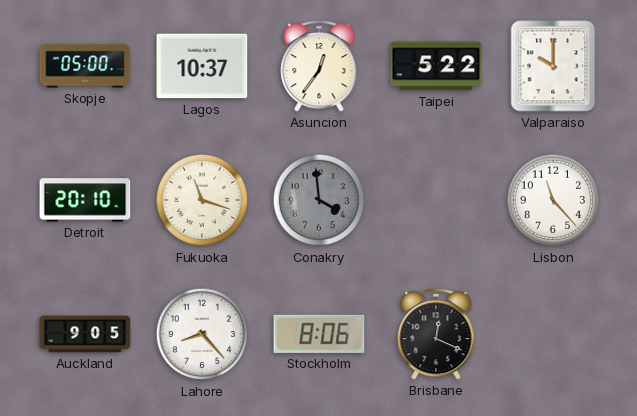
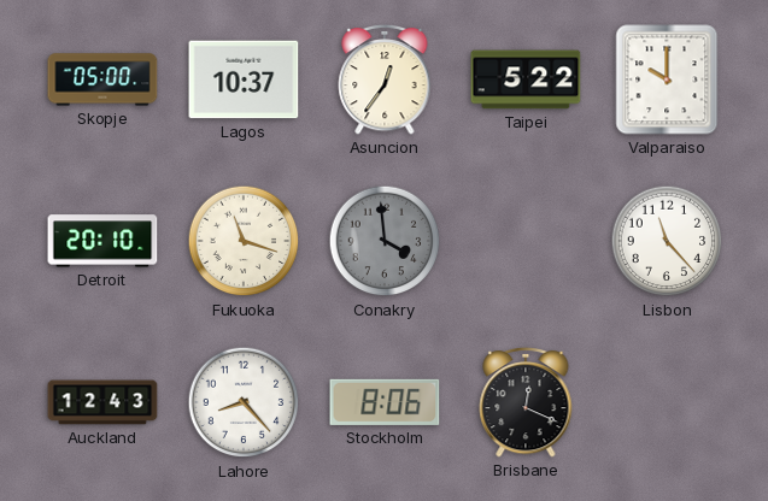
Auckland: 9:05 -> 12:43 (102, 402)
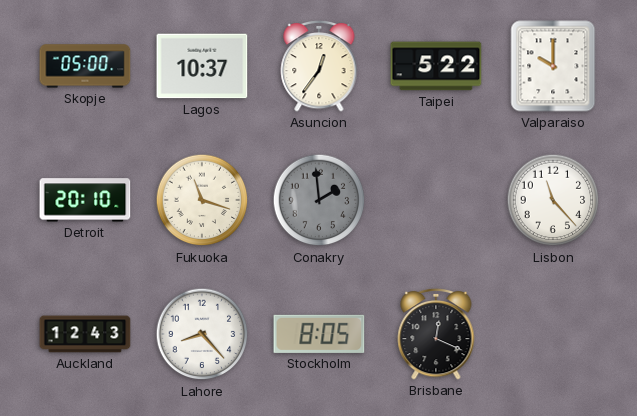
Conakry: 3:59 -> 1:59 (319, 200)
Stockholm: 8:06 -> 8:05 (319, 334)
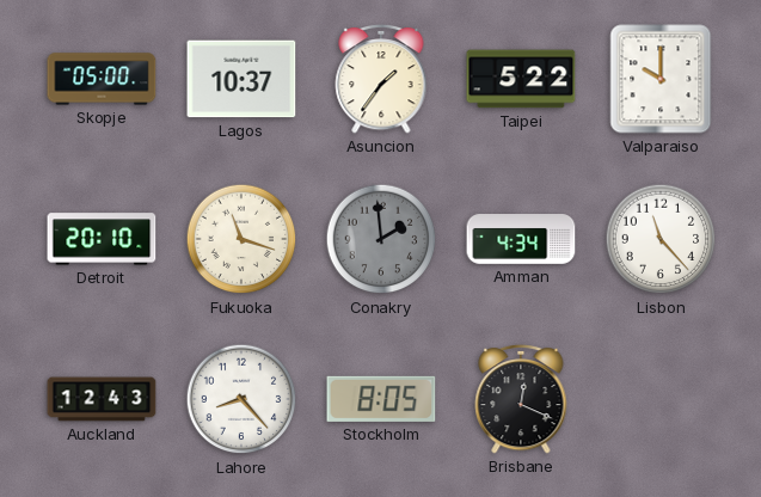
Asuncion: 12:36 -> 1:36 (381, 79)
Amman: none -> 4:34 (521, 239)
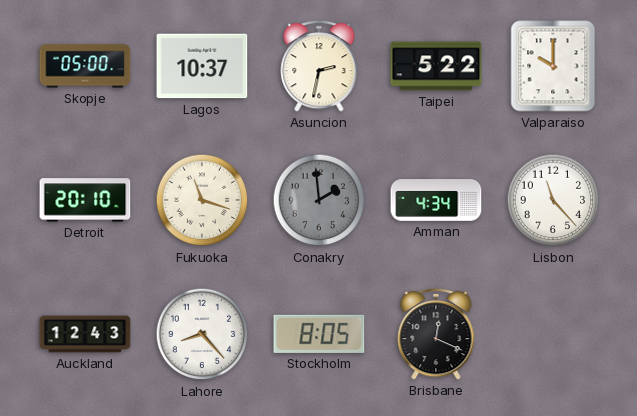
Asuncion: 1:36 -> 2:32 (319, 66)
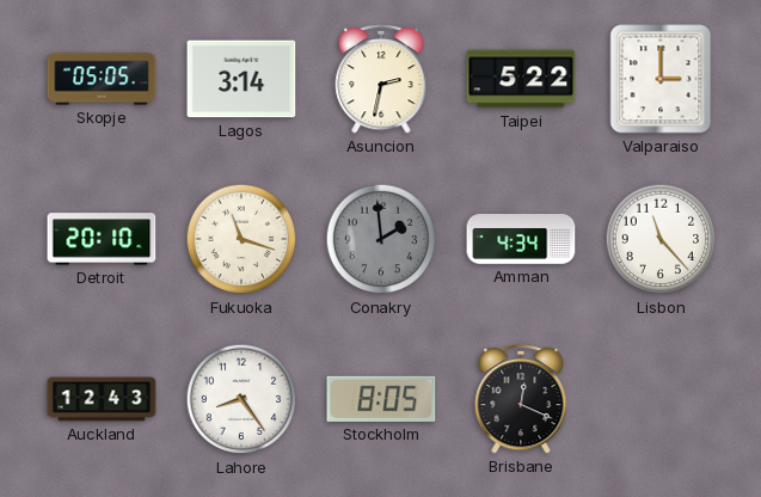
Skopje: 05:00 -> 05:05 (102, 79)
Lagos: 10:37 -> 3:14 (241, 79)
Valparaiso: 10:00 -> 3:00 (661, 79)
Lahore: 8:23 -> 8:24 (241, 399)
